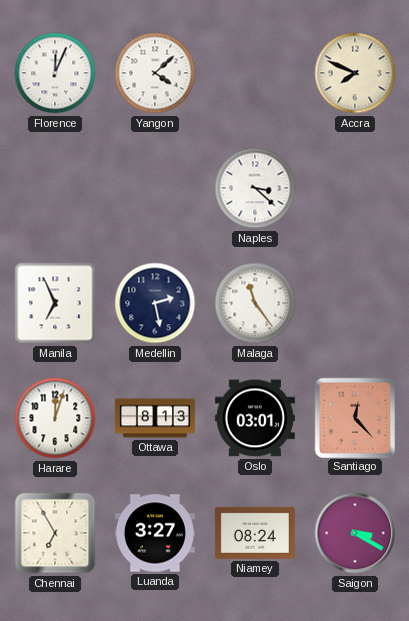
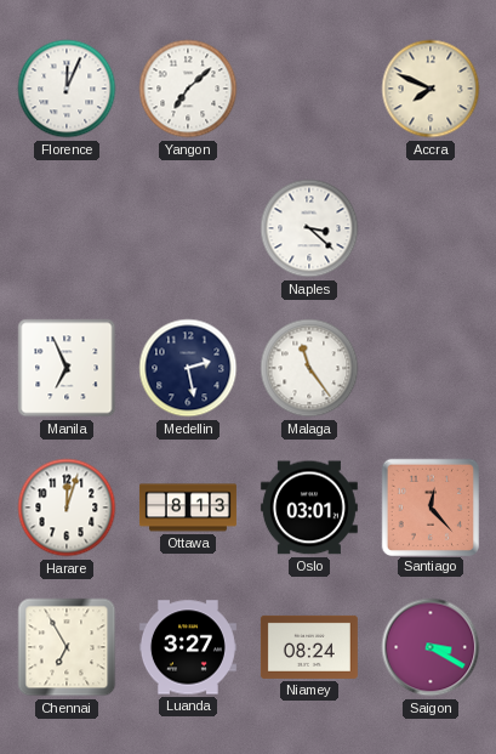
Yangon: 4:08 -> 7:08 (188, 89)
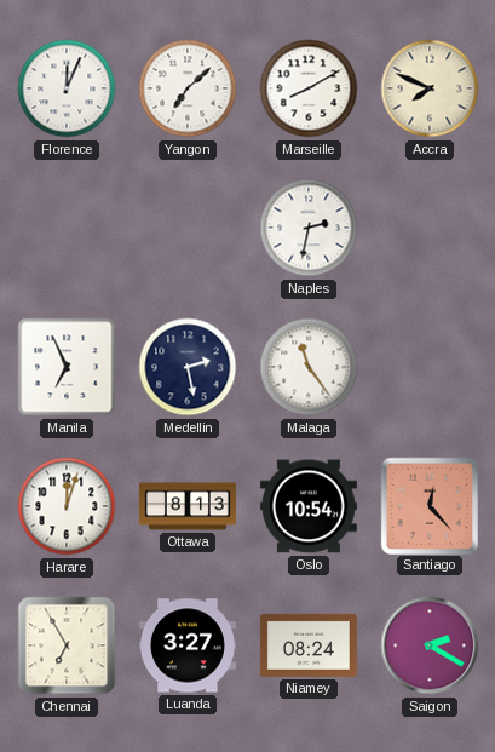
Marseille: none -> 8:10 (309, 88)
Naples: 3:22 -> 2:32 (309, 228)
Oslo: 03:01 -> 10:54 (309, 506)
Saigon: 3:20 -> 2:20 (430, 645)
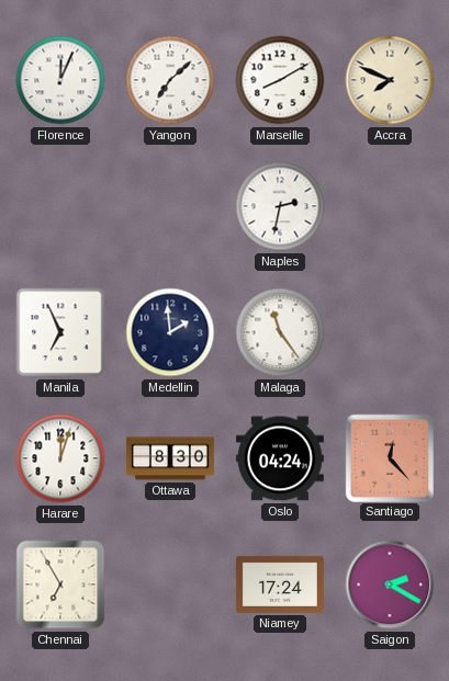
Medellin: 2:28 -> 1:59 (170, 332)
Ottawa: 8:13 -> 8:30 (170, 458)
Oslo: 10:54 -> 04:24 (280, 458)
Luanda: 3:27 -> none (188, 645)
Niamey: 08:24 -> 17:24 (280, 584)
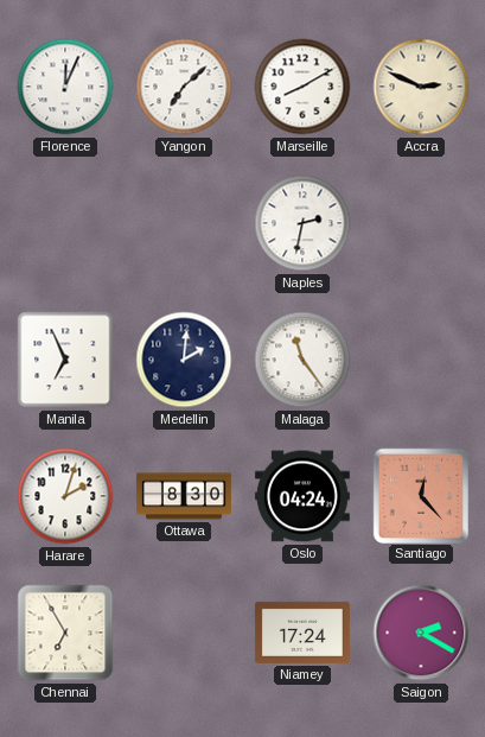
Accra: 7:49 -> 2:49 (421, 87)
Medellin: 1:59 -> 2:01 (184, 360)
Harare: 12:03 -> 2:03 (65, 496)
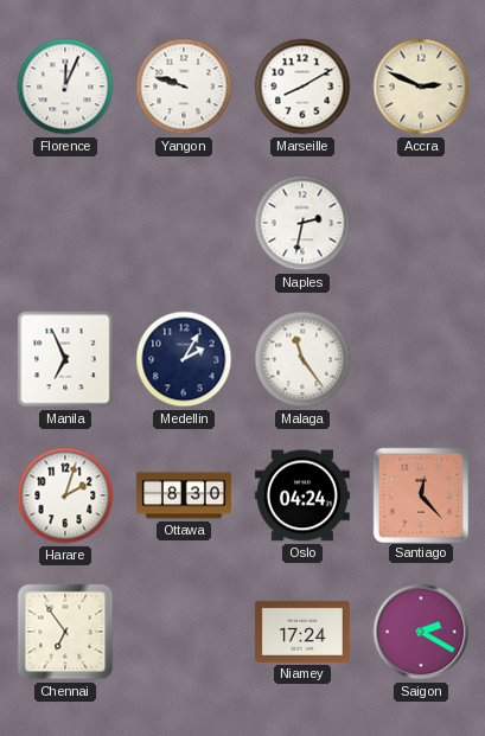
Yangon: 7:08 -> 9:48 (184, 87)
Medellin: 2:01 -> 2:05 (184, 359)
Chennai: 6:55 -> 6:54 (65, 632)
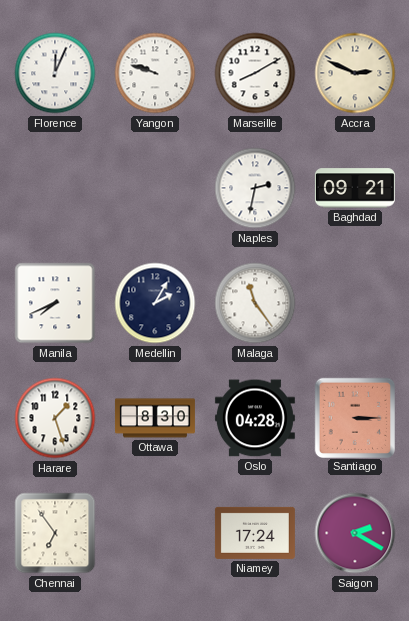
Baghdad: none -> 09:21 (355, 188)
Manila: 6:56 -> 7:41 (55, 303)
Harare: 2:03 -> 1:27 (55, 418)
Oslo: 04:24 -> 04:28 (255, 418)
Santiago: 12:23 -> 3:15 (354, 417)
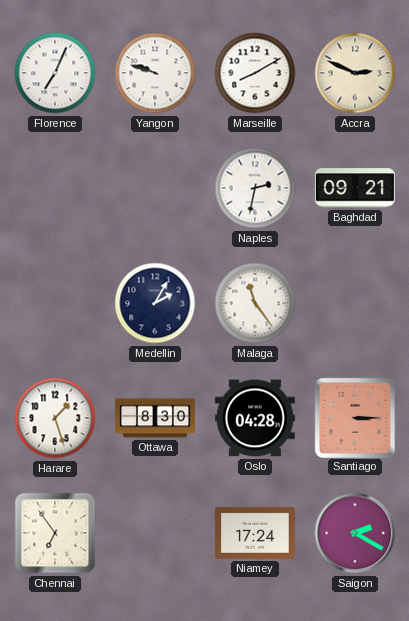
Florence: 12:04 -> 7:04 (55, 73)
Manila: 7:41 -> none (55, 303)
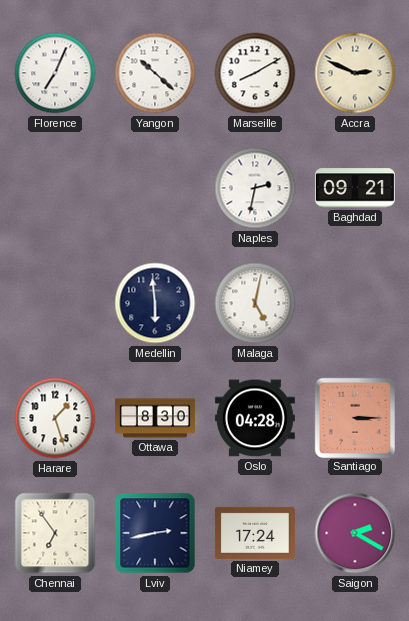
Yangon: 9:48 -> 10:22 (155, 73)
Medellin: 2:05 -> 5:59 (155, 303)
Malaga: 11:24 -> 5:02 (255, 303)
Lviv: none -> 2:43 (155, 533)
